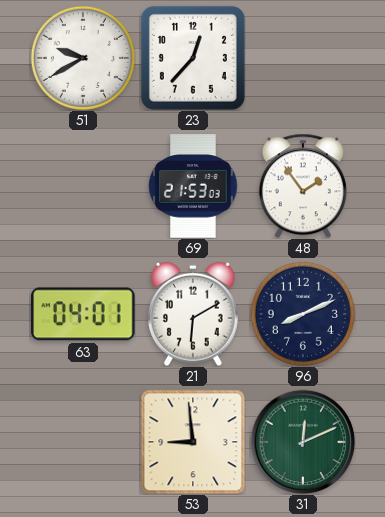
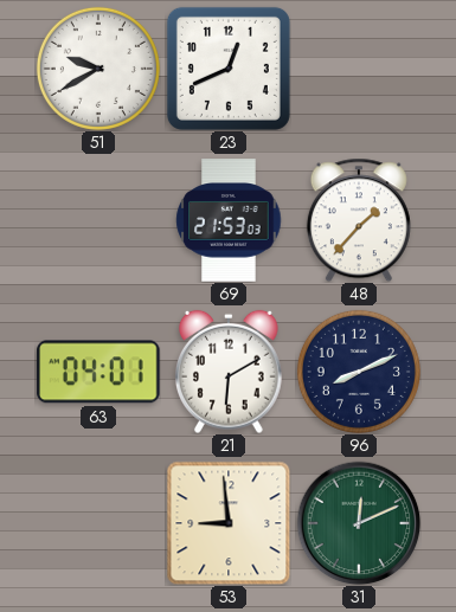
23: 12:37 -> 12:41 (229, 69)
48: 1:54 -> 1:37 (359, 220)
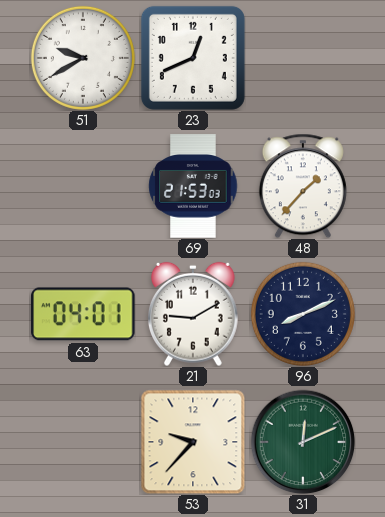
21: 6:10 -> 9:10 (193, 314)
53: 8:59 -> 9:37 (193, 442)
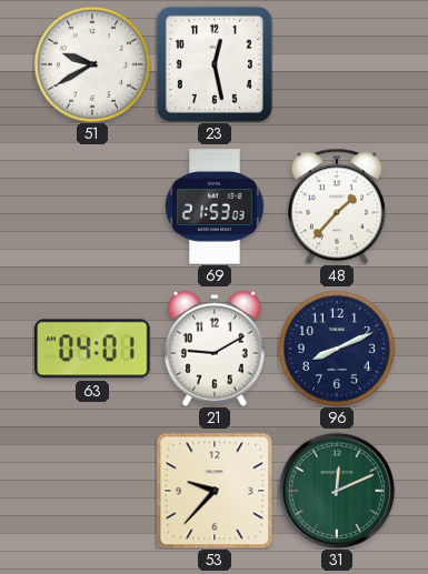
23: 12:41 -> 12:28 (215, 64)
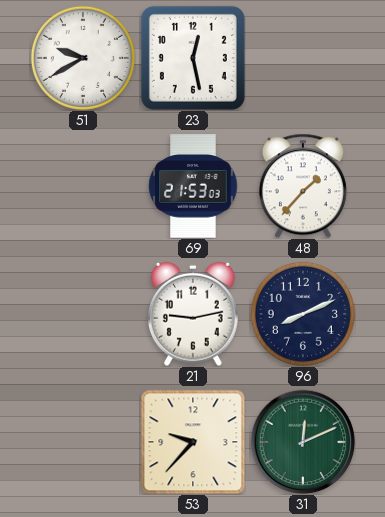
63: 04:01 -> none (92, 349)
21: 9:10 -> 9:13 (193, 314)
